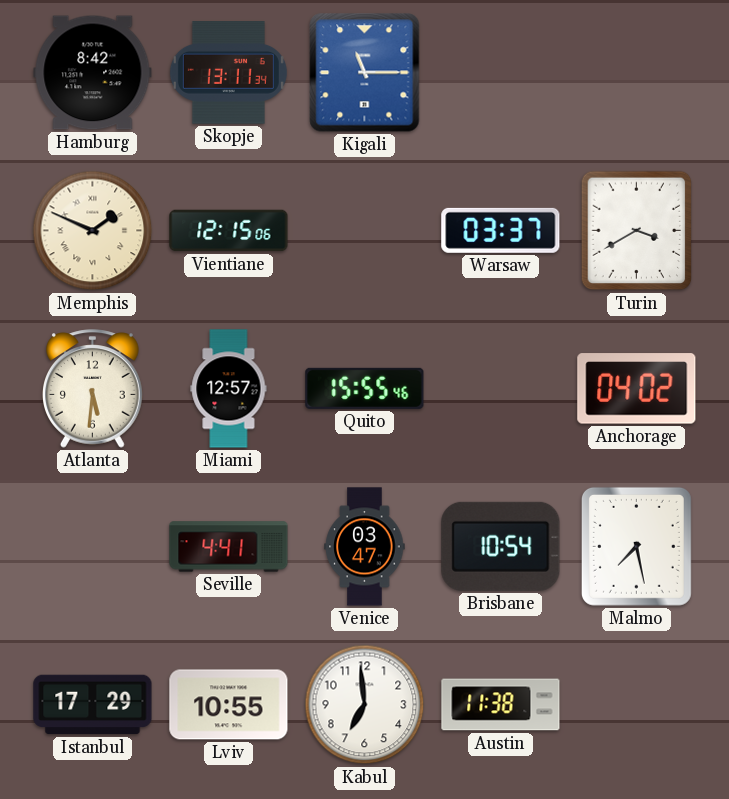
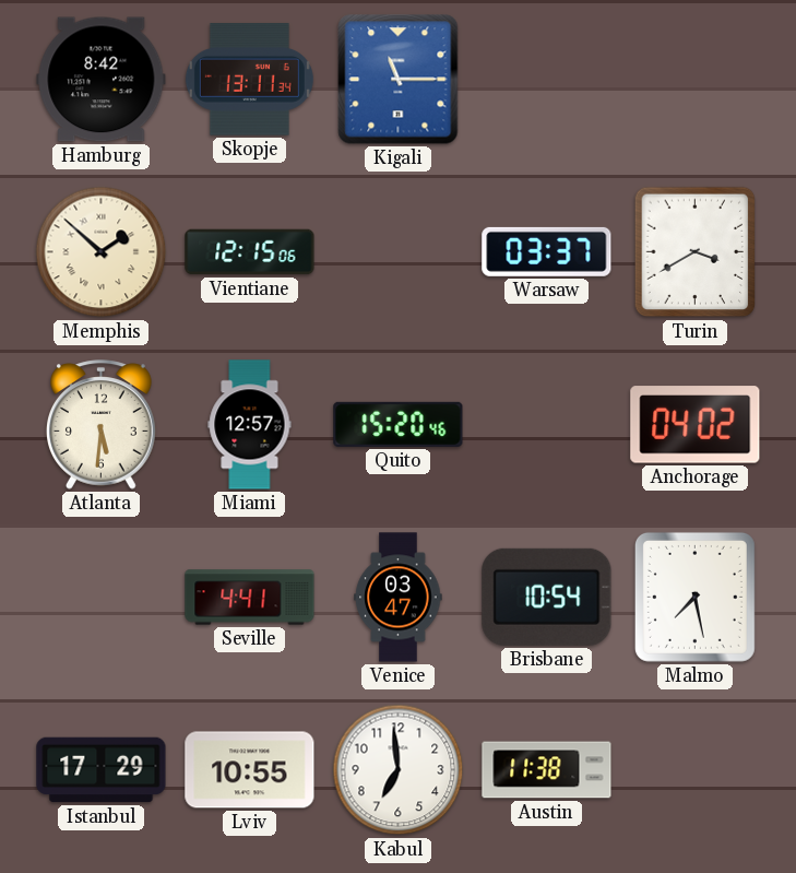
Memphis: 1:49 -> 1:52 (102, 252)
Quito: 15:55 -> 15:20 (399, 424)
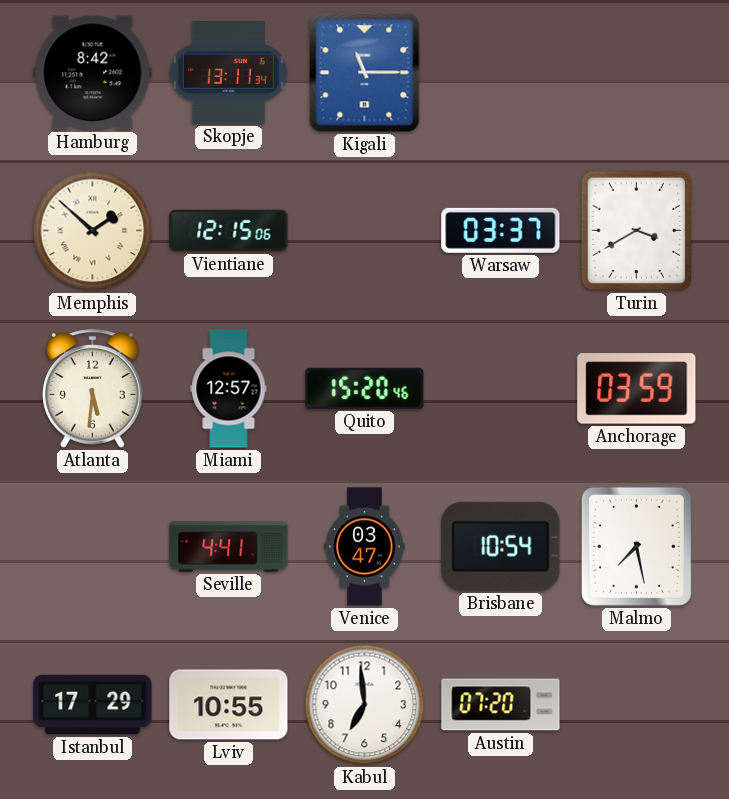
Anchorage: 04:02 -> 03:59 (637, 389)
Austin: 11:38 -> 07:20 (501, 705)
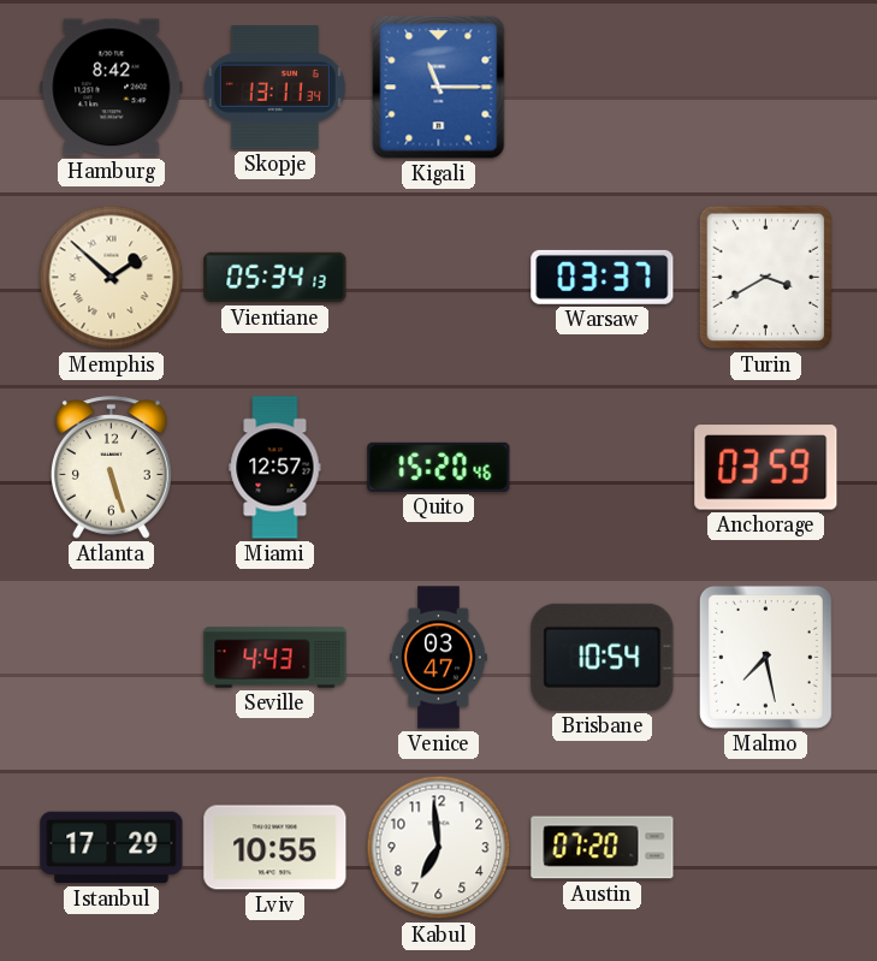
Vientiane: 12:15 -> 05:34 (275, 278)
Atlanta: 5:31 -> 5:27 (112, 468)
Seville: 4:41 -> 4:43 (275, 658)
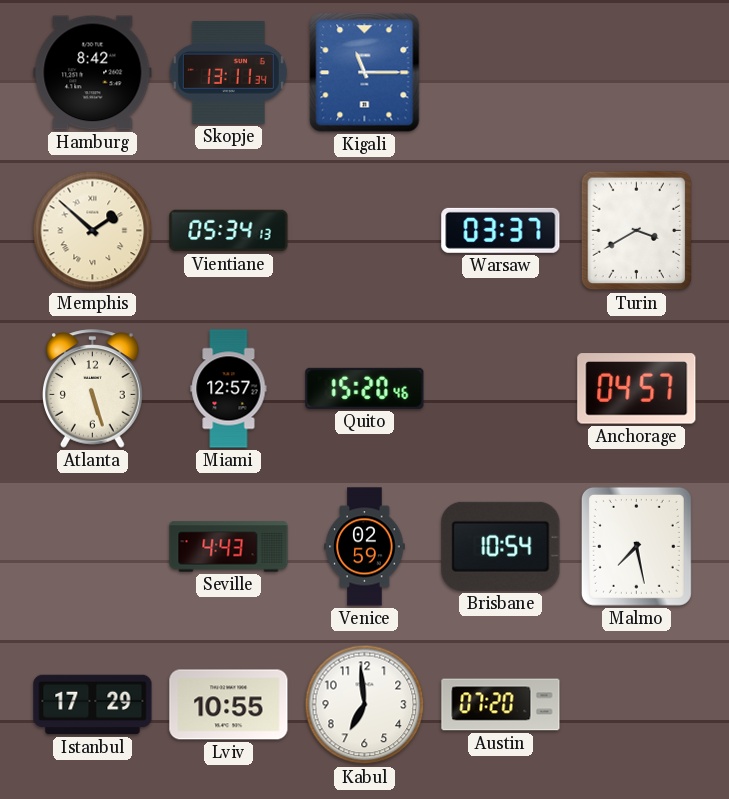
Anchorage: 03:59 -> 04:57 (637, 389)
Venice: 03:47 -> 02:59 (365, 547)
